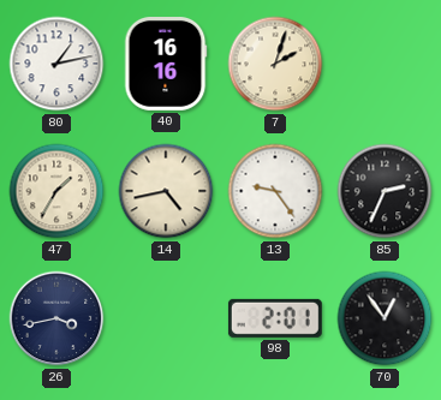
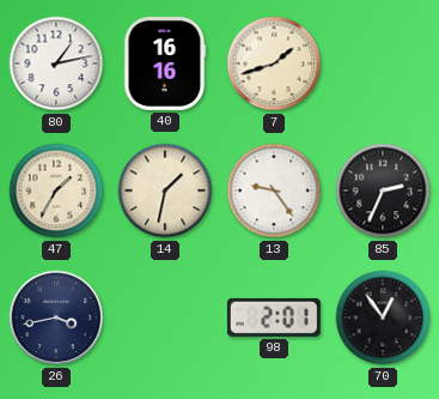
7: 2:03 -> 1:42 (274, 64)
14: 4:43 -> 1:32 (165, 191)
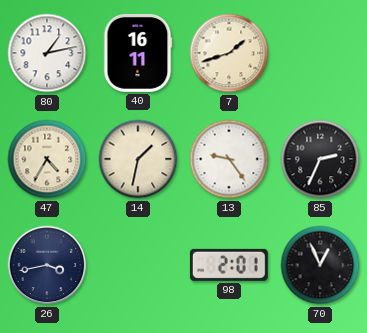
40: 16:16 -> 16:11 (138, 54)
47: 1:35 -> 4:35 (47, 159)
70: 12:54 -> 12:56 (320, 265)
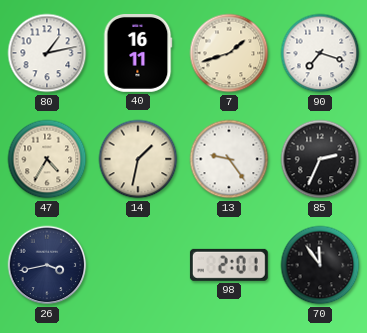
90: none -> 7:18 (320, 53)
70: 12:56 -> 11:54 (320, 265)
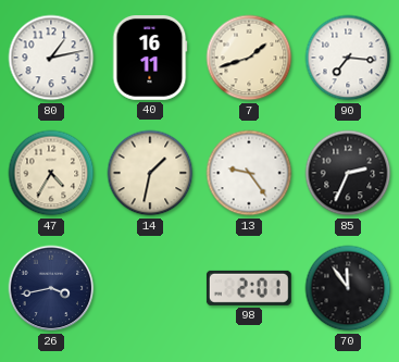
90: 7:18 -> 7:16 (348, 58)
